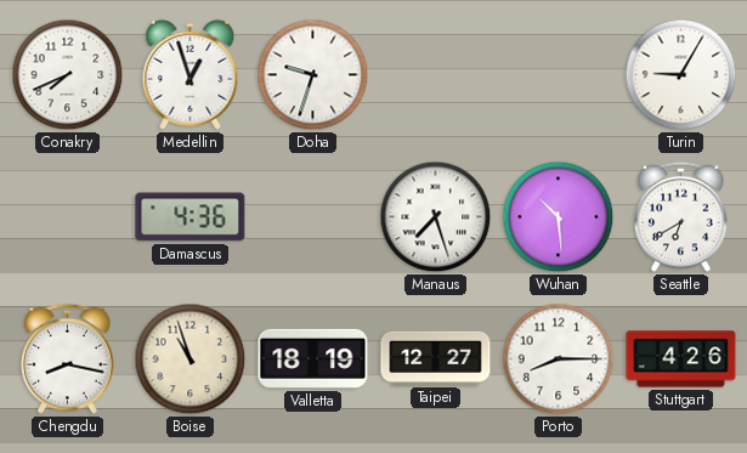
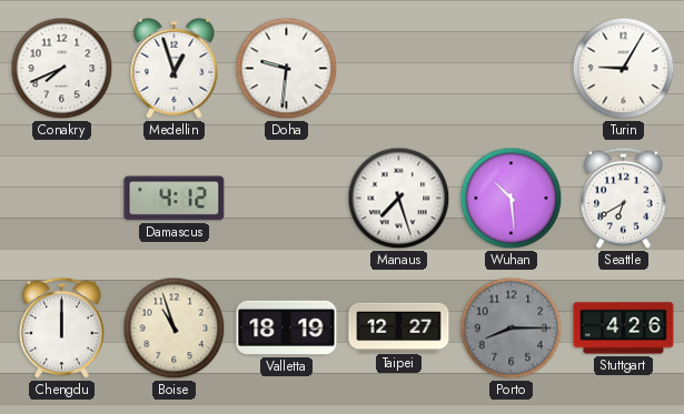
Doha: 9:33 -> 9:31 (287, 69)
Damascus: 4:36 -> 4:12 (175, 199)
Chengdu: 8:17 -> 12:00 (62, 327)
Porto dial: white -> grey (512, 329)
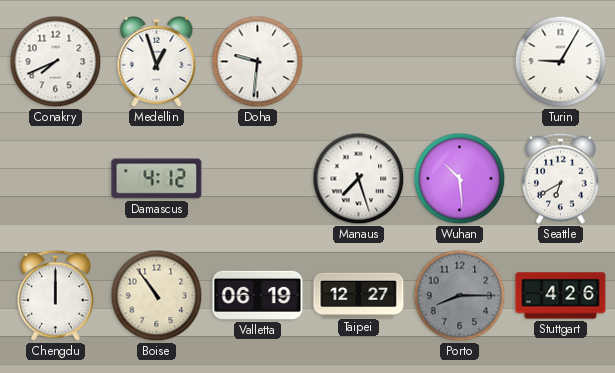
Boise: 10:57 -> 10:54 (157, 296)
Valletta: 18:19 -> 06:19 (258, 295)
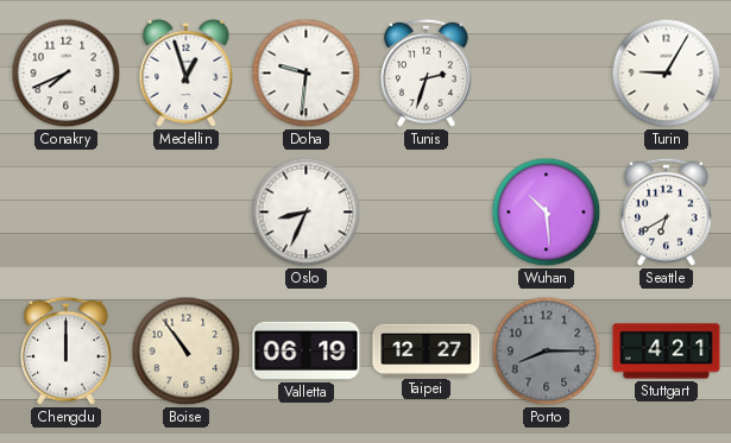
Tunis: none -> 2:33 (427, 72)
Damascus: 4:12 -> none (157, 179)
Oslo: none -> 8:34 (307, 213)
Manaus: 7:27 -> none (359, 179)
Stuttgart: 4:26 -> 4:21 (667, 352)
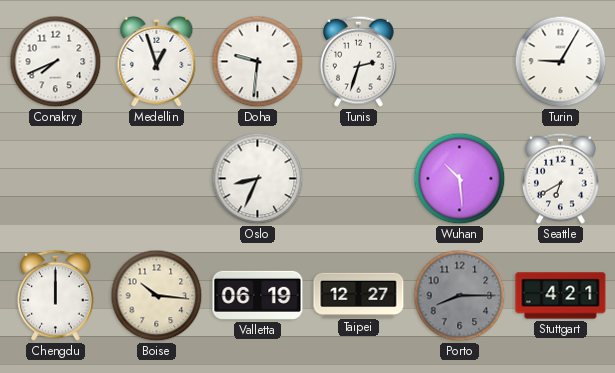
Boise: 10:54 -> 10:16 (157, 296)
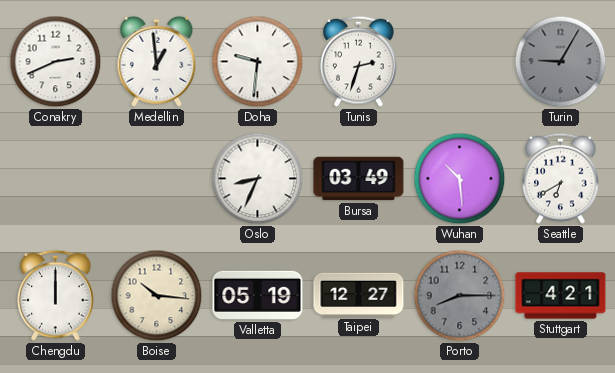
Conakry: 7:41 -> 2:41 (56, 62)
Medellin: 12:57 -> 12:59 (157, 61)
Turin dial: white -> grey (561, 62)
Bursa: none -> 03:49 (359, 179)
Valletta: 06:19 -> 05:19 (258, 295)
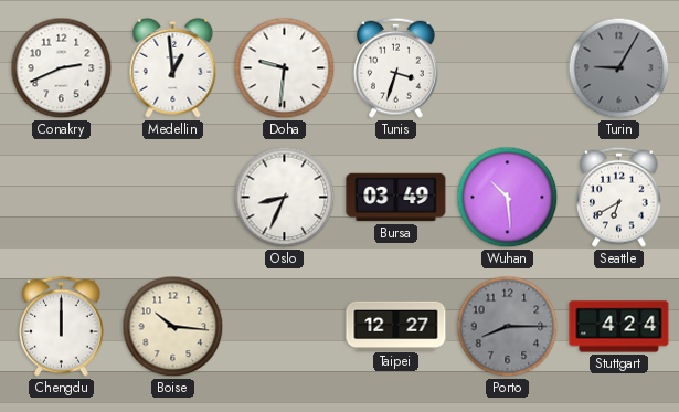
Tunis: 2:33 -> 3:33 (396, 67)
Valletta: 05:19 -> none (258, 295)
Stuttgart: 4:21 -> 4:24 (619, 327)
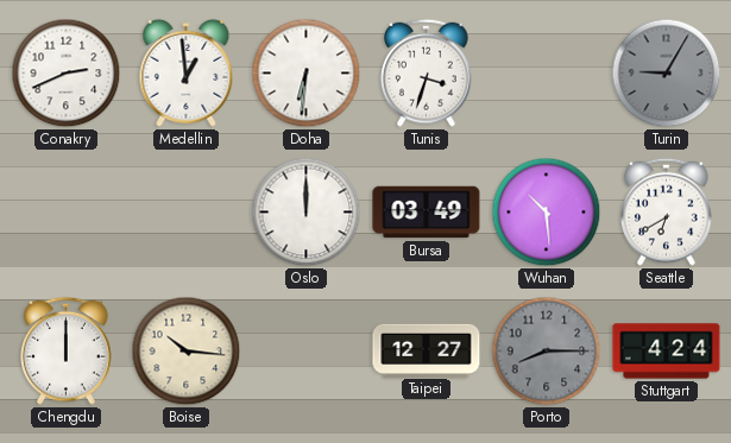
Doha: 9:31 -> 6:31 (307, 74)
Oslo: 8:34 -> 12:00 (307, 213)
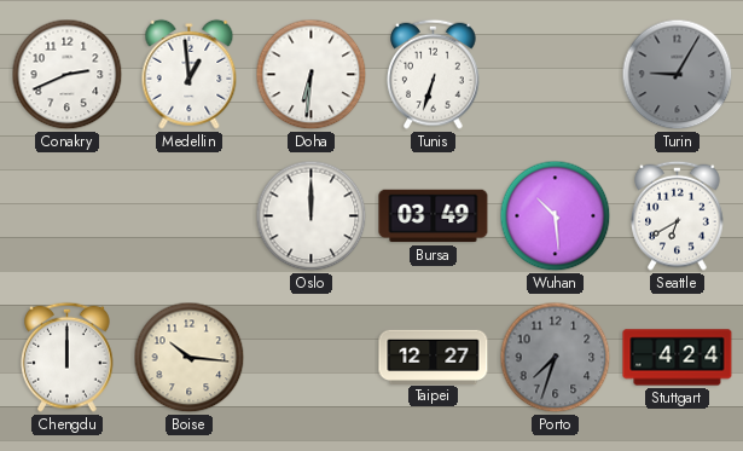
Tunis: 3:33 -> 6:33 (434, 74)
Porto: 8:15 -> 7:33 (556, 358)
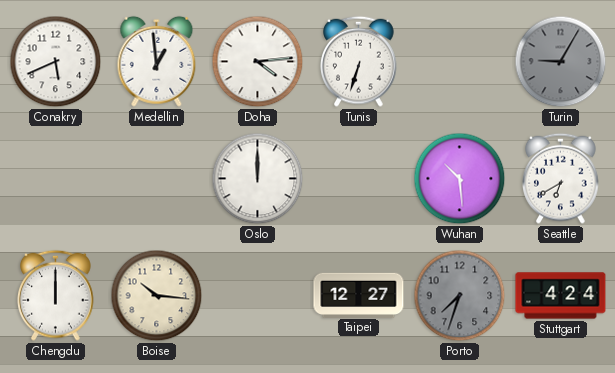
Conakry: 2:41 -> 5:41 (56, 62)
Doha: 6:31 -> 4:14 (258, 62)
Bursa: 03:49 -> none (434, 216)
